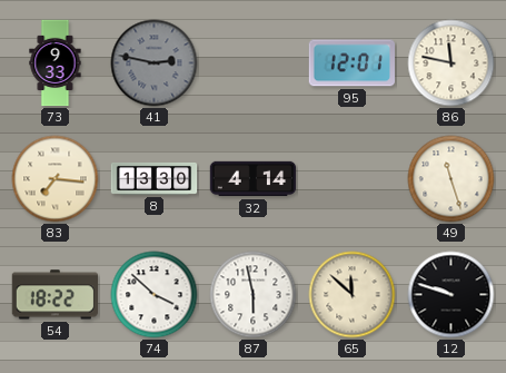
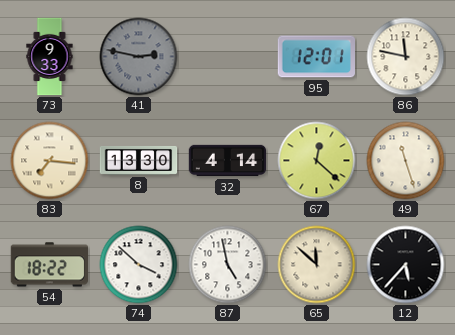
67: none -> 12:22 (317, 161)
87: 5:58 -> 4:58 (228, 265)
12: 9:48 -> 5:37 (406, 265)
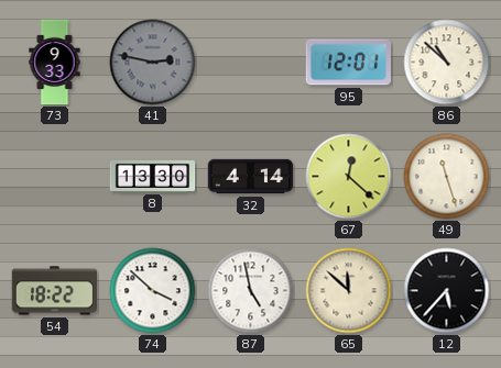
86: 11:47 -> 10:52 (447, 63)
83: 7:16 -> none (50, 161)
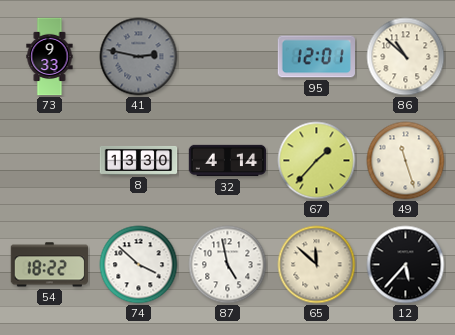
67: 12:22 -> 1:37 (317, 161)
